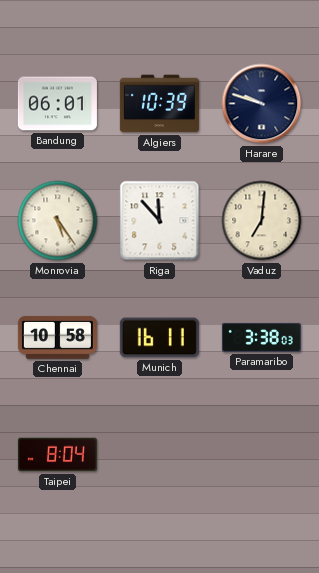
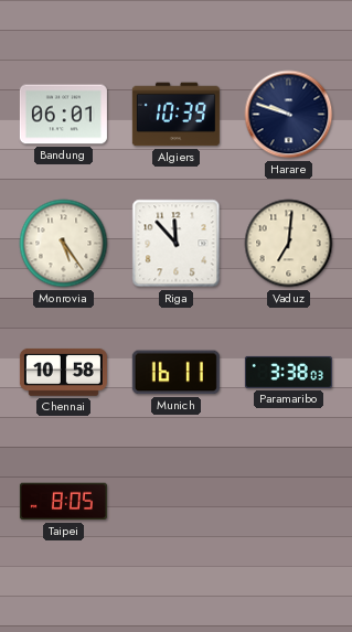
Taipei: 8:04 -> 8:05 (63, 502)
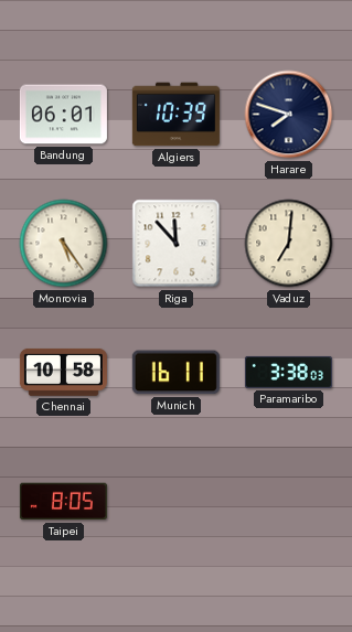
Harare: 9:48 -> 7:48 (289, 115)
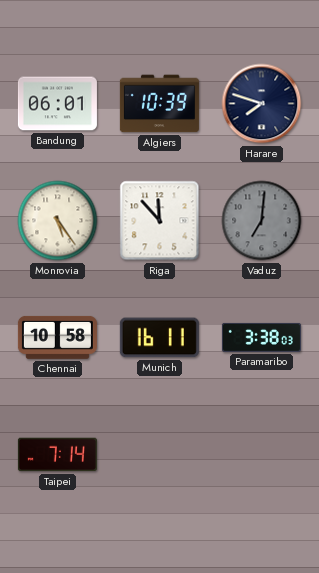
Vaduz dial: cream -> grey (262, 221)
Taipei: 8:05 -> 7:14 (57, 455)
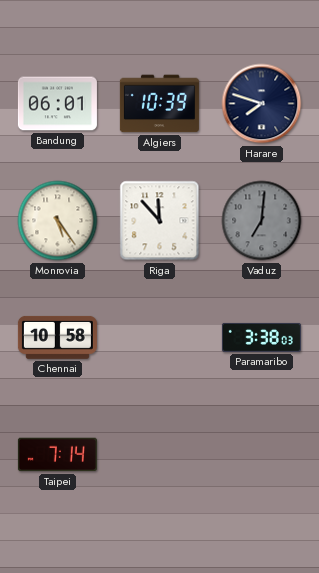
Munich: 16:11 -> none (159, 338)
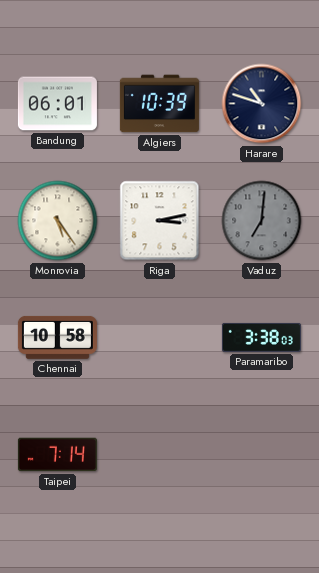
Harare: 7:48 -> 10:48 (262, 104)
Riga: 11:53 -> 3:13 (160, 221)
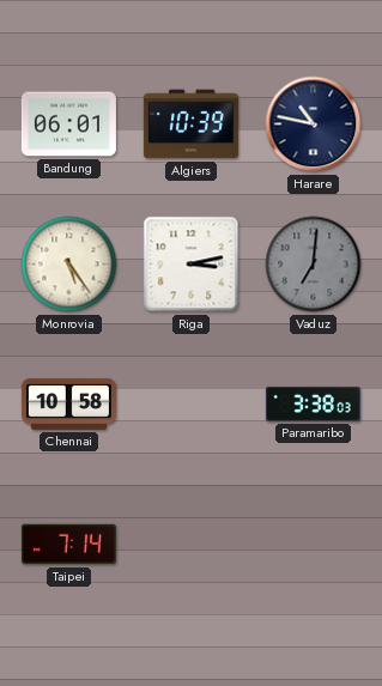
Harare: 10:48 -> 10:47 (314, 125)
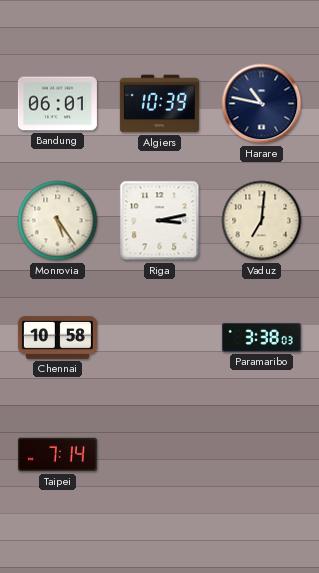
Vaduz dial: grey -> cream (262, 221)
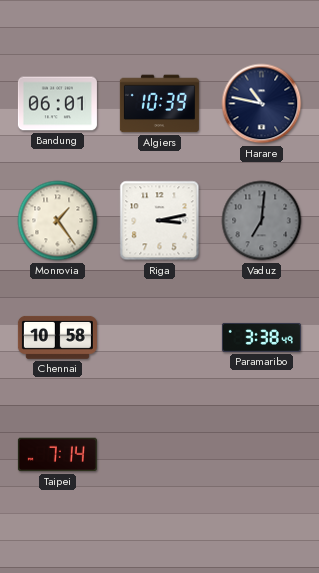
Monrovia: 5:24 -> 1:24 (58, 221)
Vaduz dial: cream -> grey (262, 221)
Paramaribo: 3:38:03 -> 3:38:49 (261, 337)
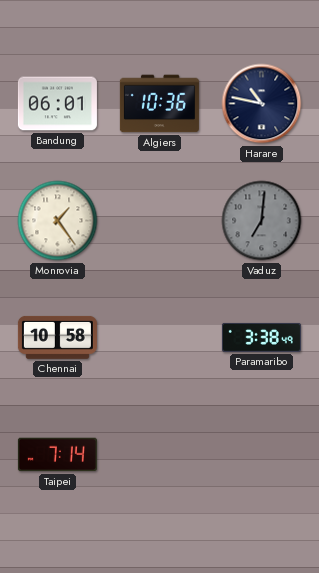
Algiers: 10:39 -> 10:36 (159, 104)
Riga: 3:13 -> none (160, 221)
